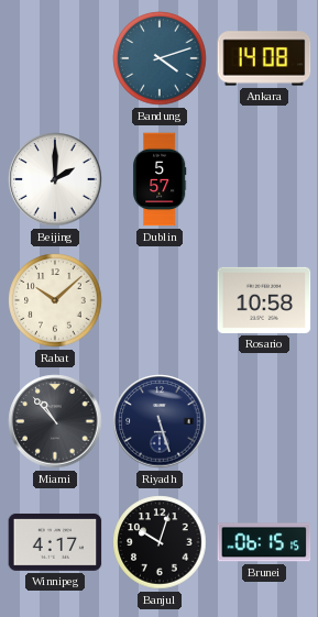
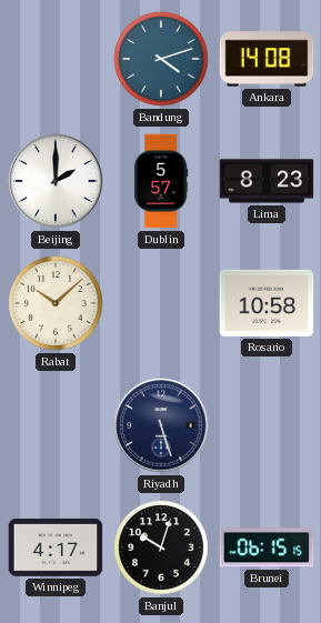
Lima: none -> 8:23 (267, 181)
Miami: 10:53 -> none (55, 421)
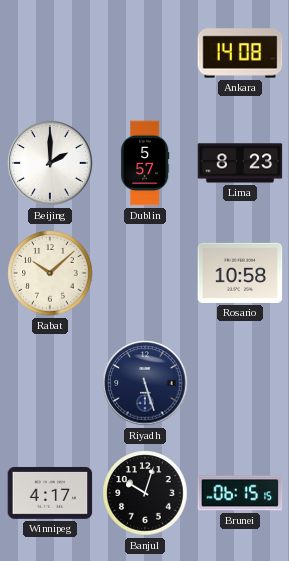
Bandung: 4:12 -> none (161, 59)
